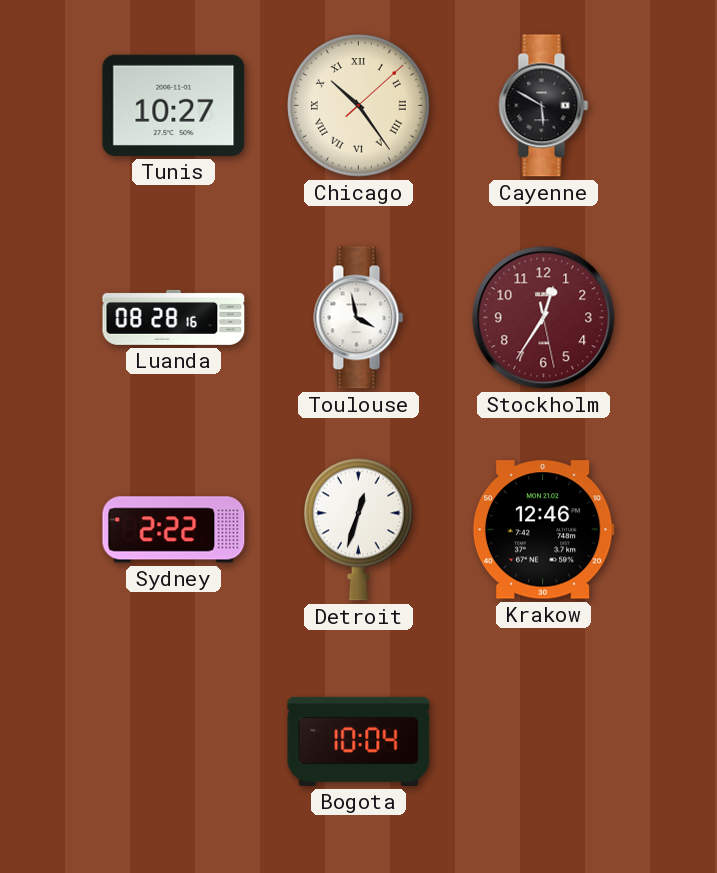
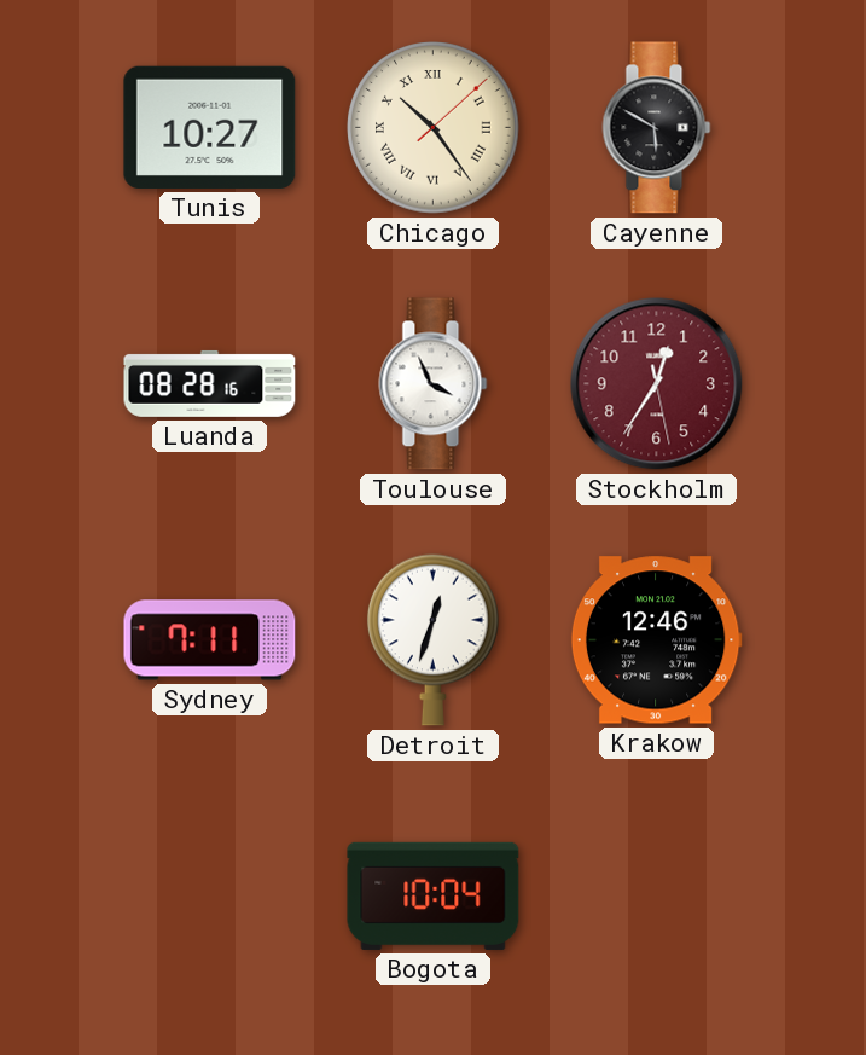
Toulouse: 3:58 -> 3:56 (434, 384)
Sydney: 2:22 -> 7:11 (210, 640)
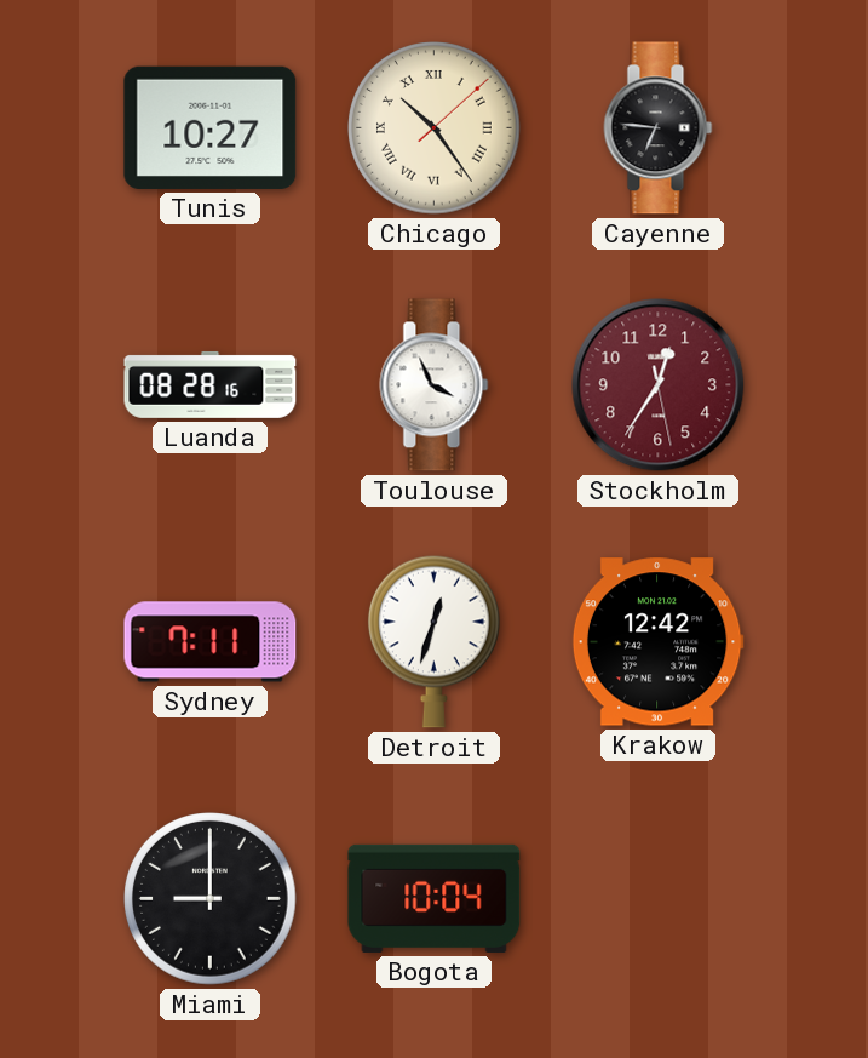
Cayenne: 5:50 -> 6:46 (659, 128)
Krakow: 12:46 -> 12:42 (657, 642)
Miami: none -> 9:00 (211, 899)
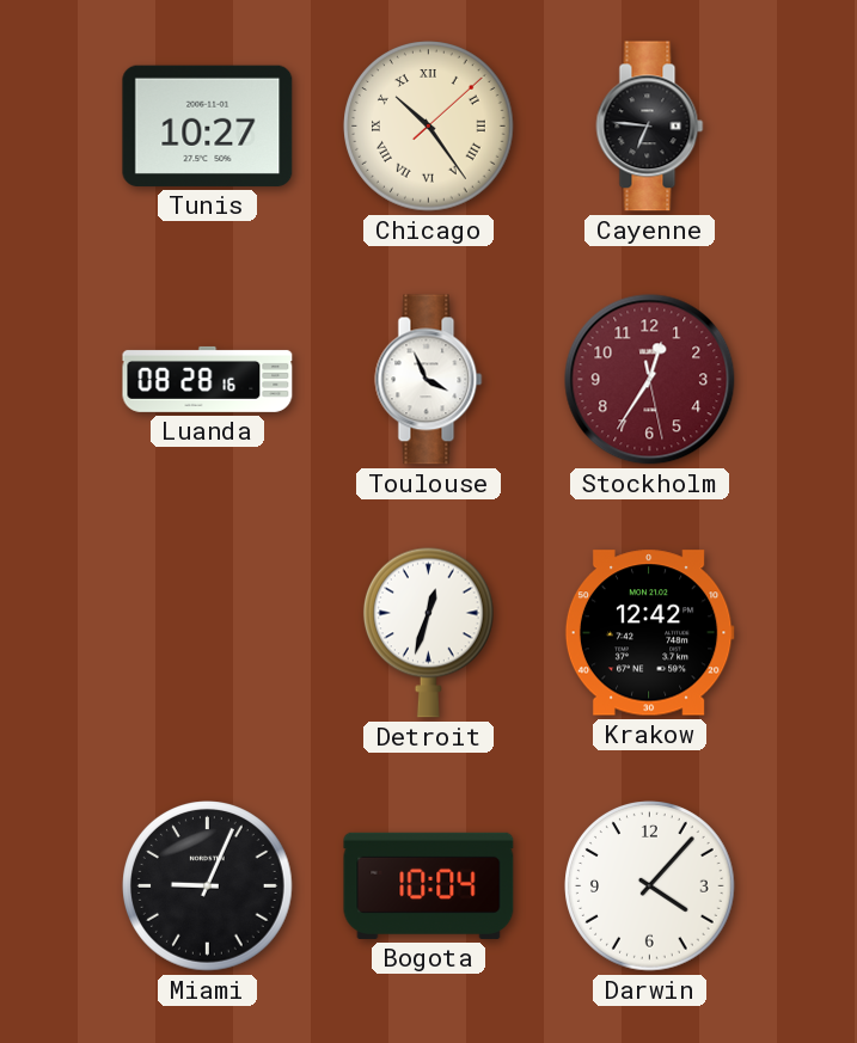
Sydney: 7:11 -> none (211, 642)
Miami: 9:00 -> 9:04 (208, 886)
Darwin: none -> 4:07 (650, 886)
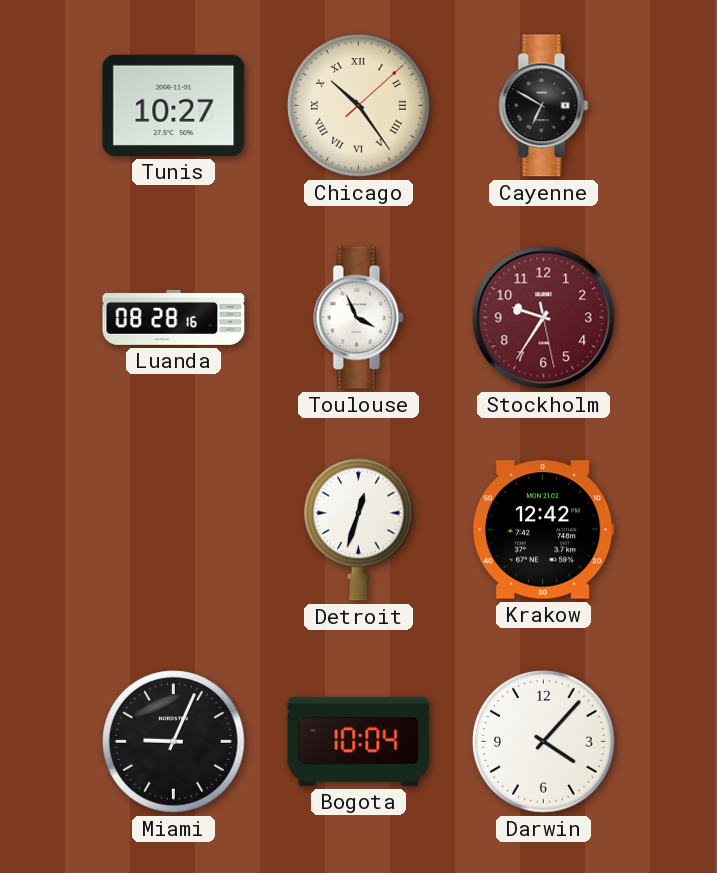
Cayenne: 6:46 -> 6:50 (544, 106)
Stockholm: 12:35 -> 9:35 (544, 318)
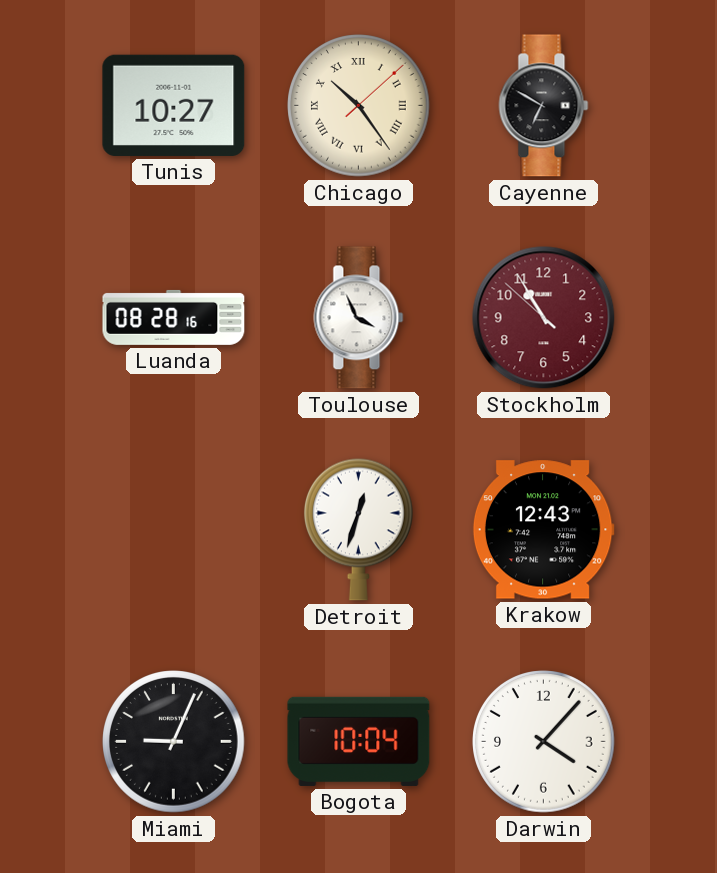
Stockholm: 9:35 -> 10:54 (544, 318)
Krakow: 12:42 -> 12:43 (543, 530)
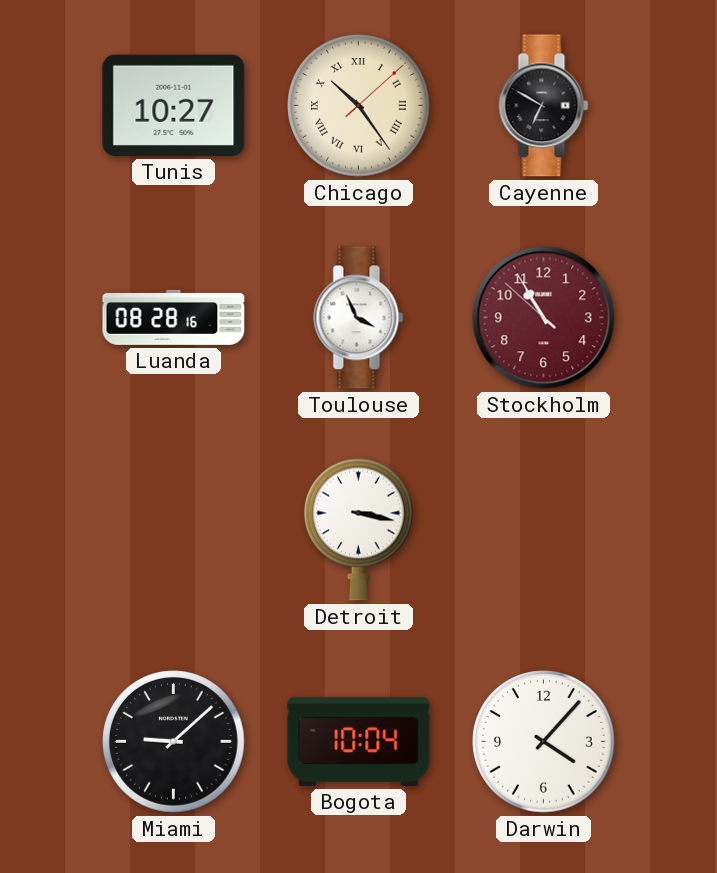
Detroit: 12:33 -> 3:17 (359, 529)
Krakow: 12:43 -> none (543, 530)
Miami: 9:04 -> 9:08 (174, 742)
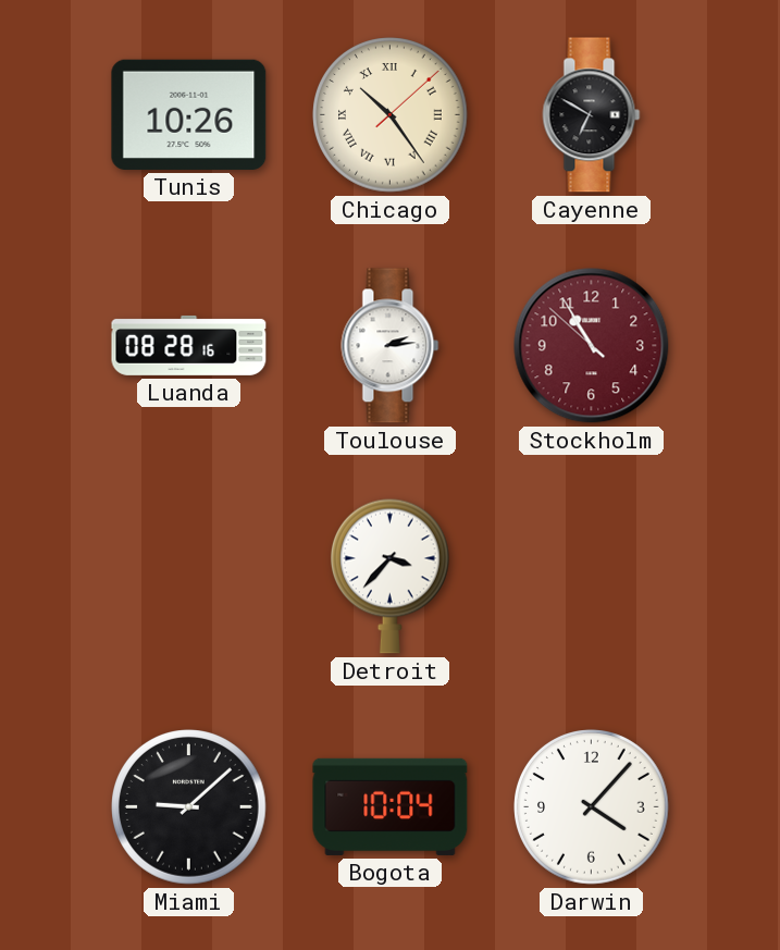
Tunis: 10:27 -> 10:26 (189, 114)
Toulouse: 3:56 -> 2:14 (391, 346)
Detroit: 3:17 -> 3:37 (391, 576)
